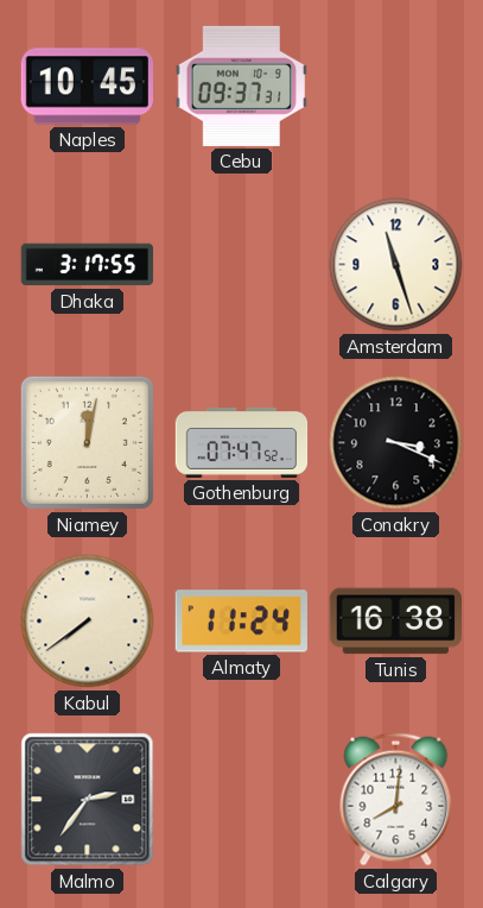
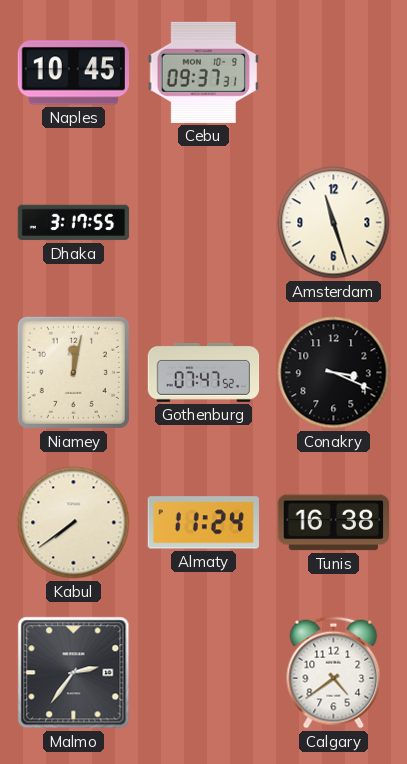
Calgary: 8:01 -> 4:39 (334, 673)
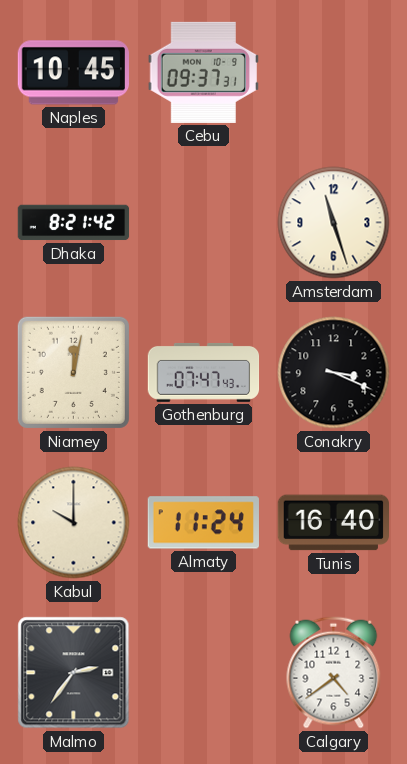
Dhaka: 3:17 -> 8:21 (74, 223)
Gothenburg: 07:47:52 -> 07:47:43 (204, 372)
Kabul: 7:39 -> 10:00 (74, 523)
Tunis: 16:38 -> 16:40 (333, 523)
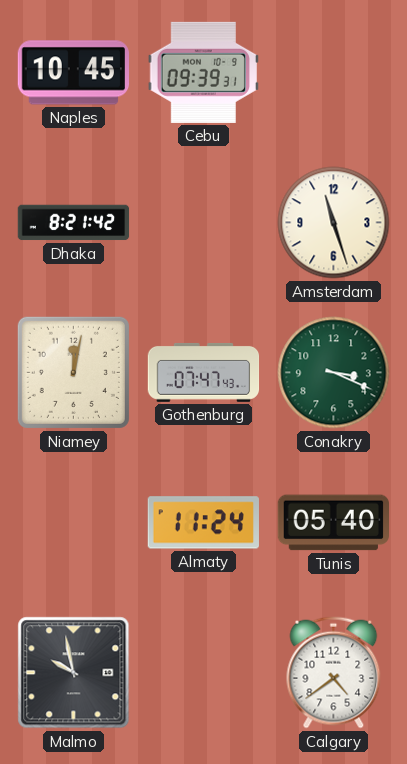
Cebu: 09:37 -> 09:39 (203, 72)
Conakry dial: black -> green (334, 373)
Kabul: 10:00 -> none (74, 523)
Tunis: 16:40 -> 05:40 (333, 523)
Malmo: 2:36 -> 9:58 (74, 673)
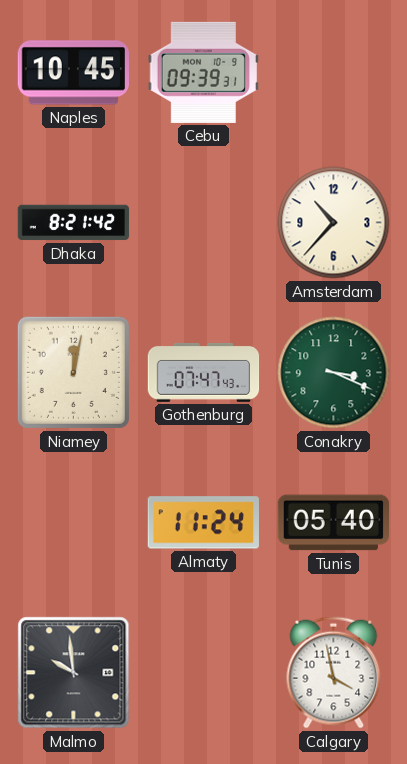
Amsterdam: 11:27 -> 10:37 (334, 223)
Malmo: 9:58 -> 9:59 (74, 673)
Calgary: 4:39 -> 3:58 (334, 673)
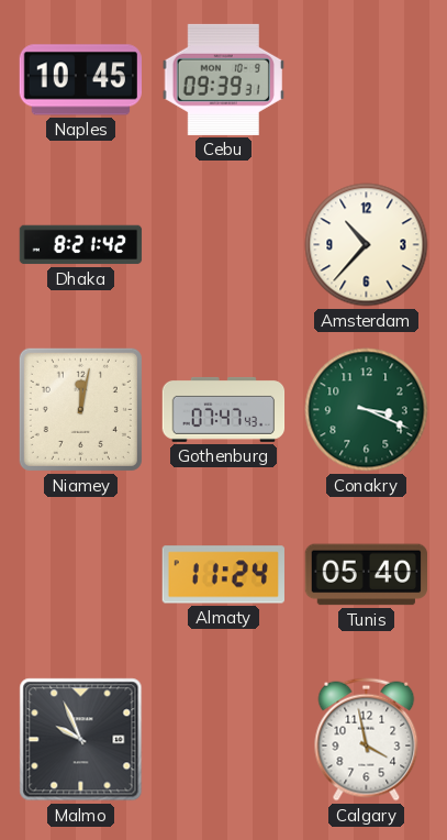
Malmo: 9:59 -> 9:56 (81, 740)
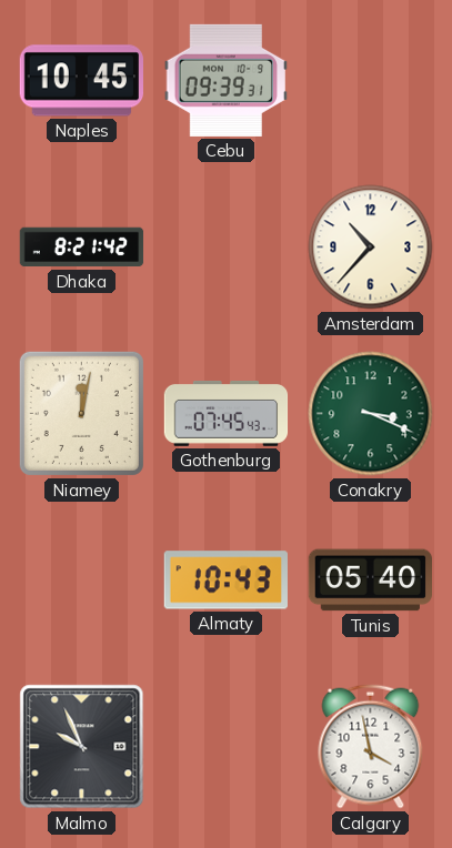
Gothenburg: 07:47 -> 07:45 (227, 413)
Almaty: 11:24 -> 10:43 (225, 581)
